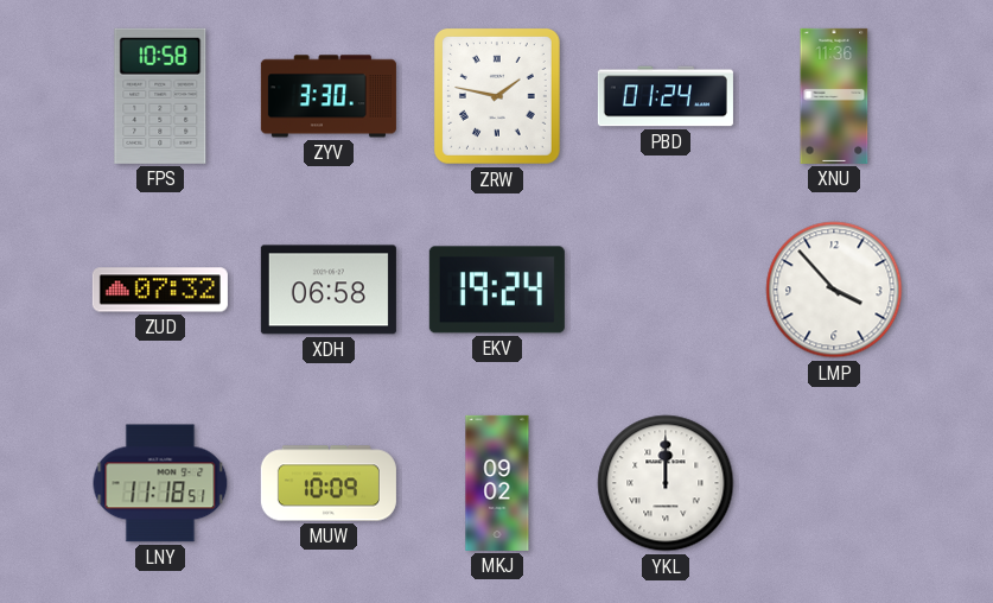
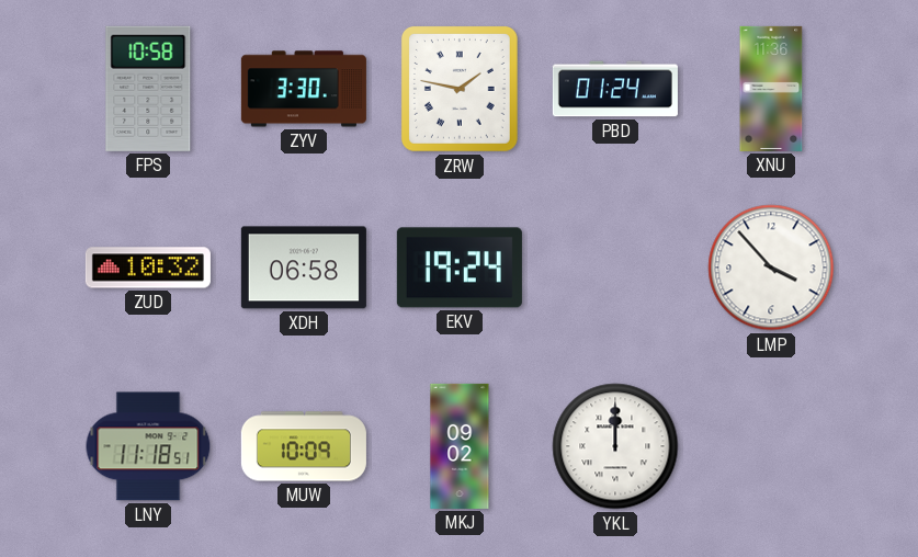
ZUD: 07:32 -> 10:32 (148, 268)
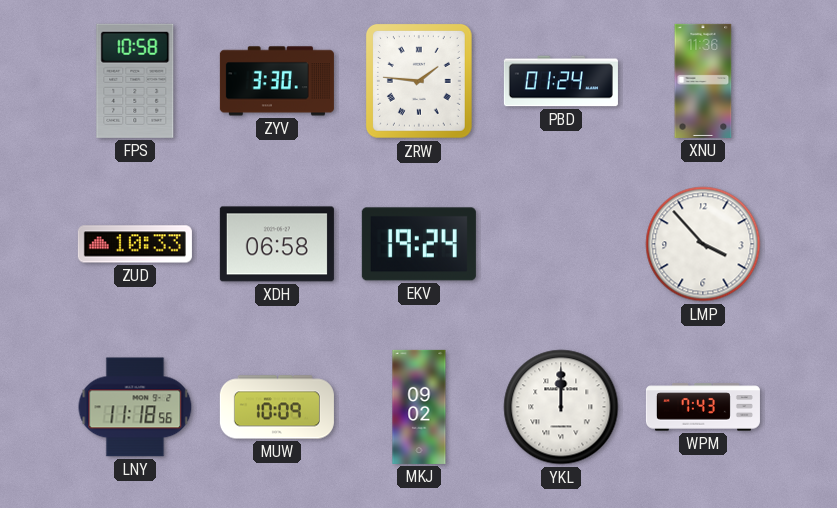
ZRW: 1:47 -> 1:46 (419, 82)
ZUD: 10:32 -> 10:33 (135, 244)
LNY: 11:18:51 -> 11:18:56 (135, 407)
WPM: none -> 7:43 (703, 407)
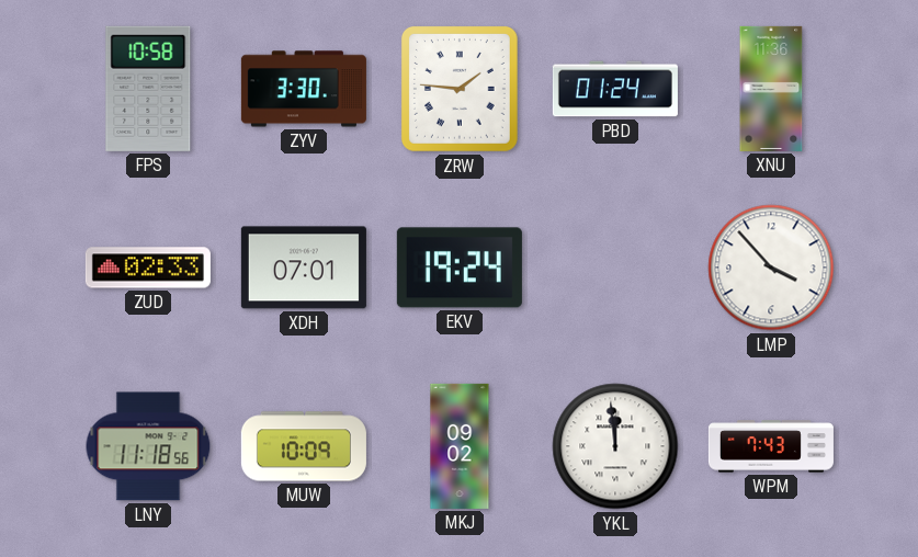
ZUD: 10:33 -> 02:33 (148, 268)
XDH: 06:58 -> 07:01 (304, 268)
YKL: 12:00 -> 11:59 (615, 446)
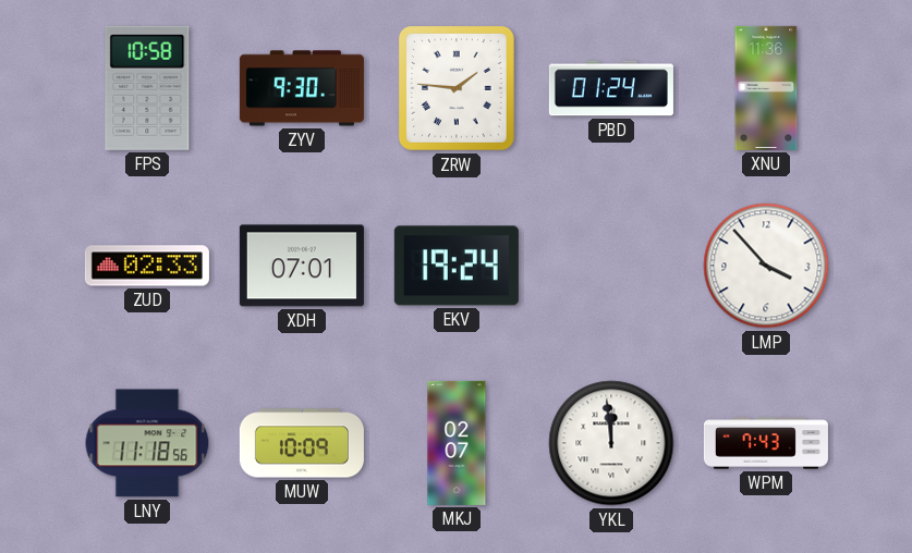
ZYV: 3:30 -> 9:30 (302, 88)
MKJ: 09:02 -> 02:07 (457, 443)
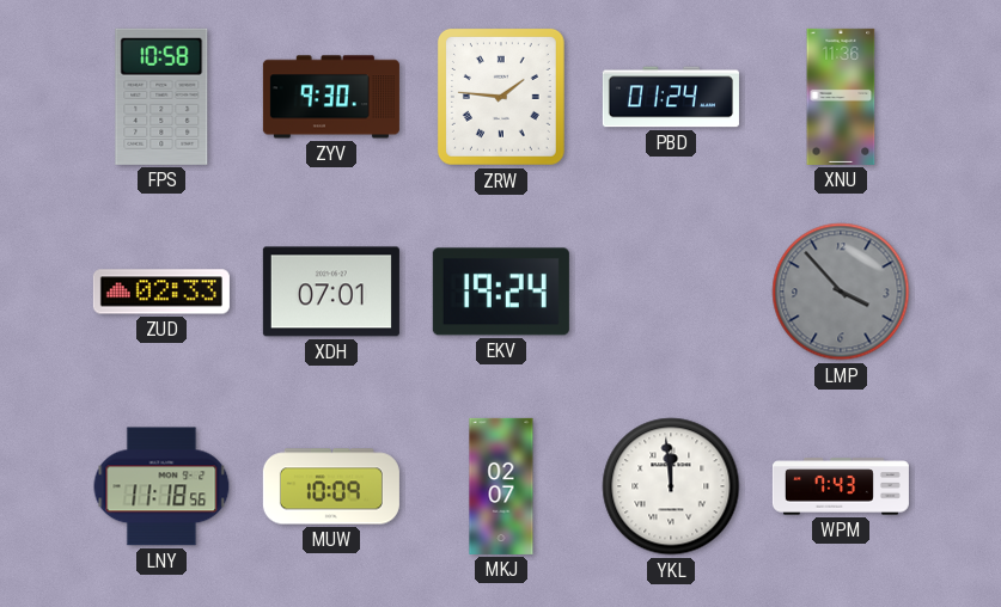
LMP dial: white -> grey (841, 292)
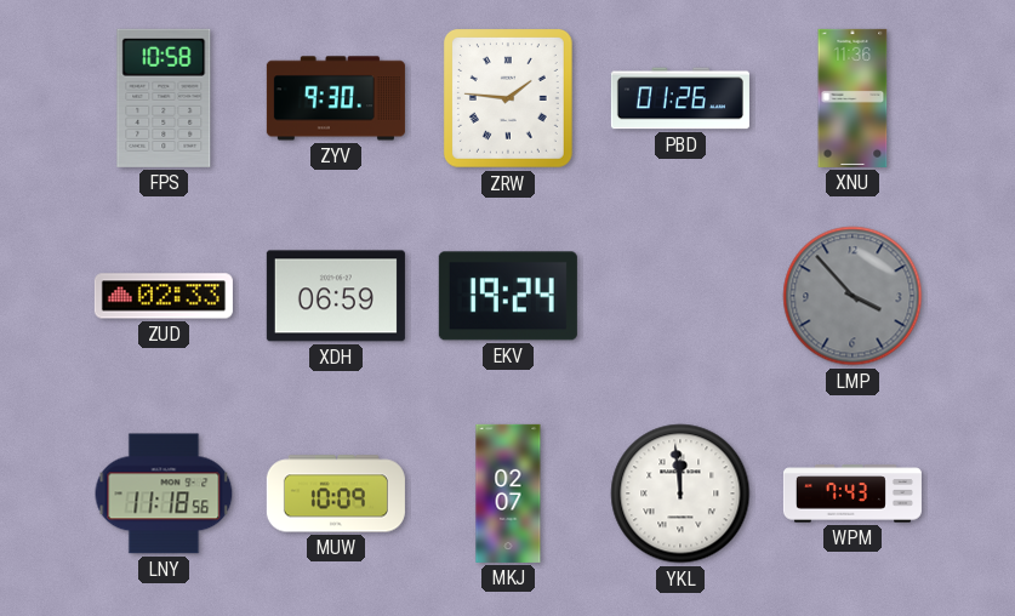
PBD: 01:24 -> 01:26 (680, 98)
XDH: 07:01 -> 06:59 (336, 296)
